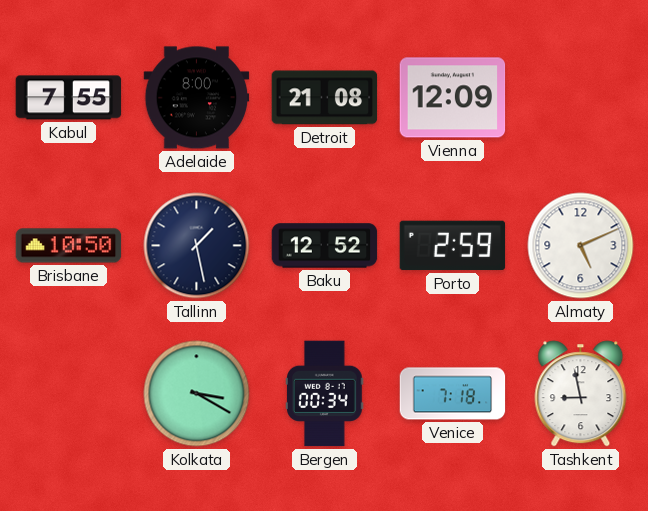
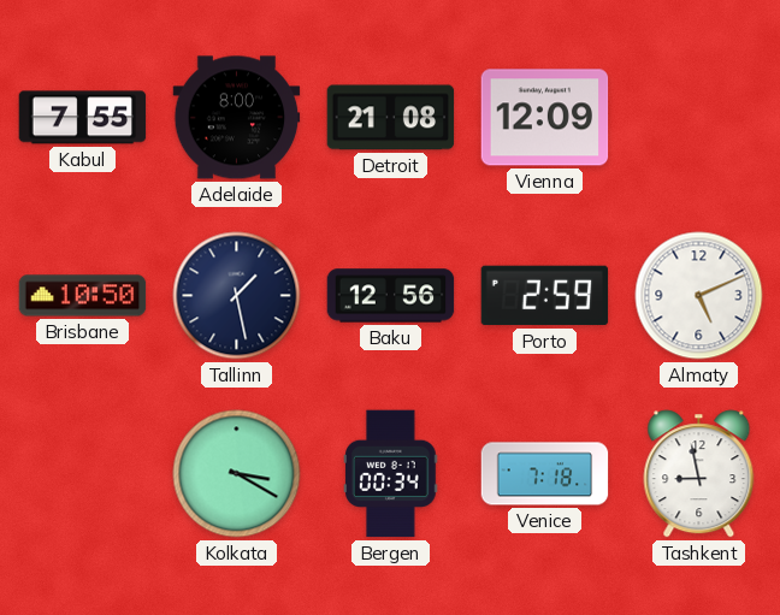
Baku: 12:52 -> 12:56 (391, 296)
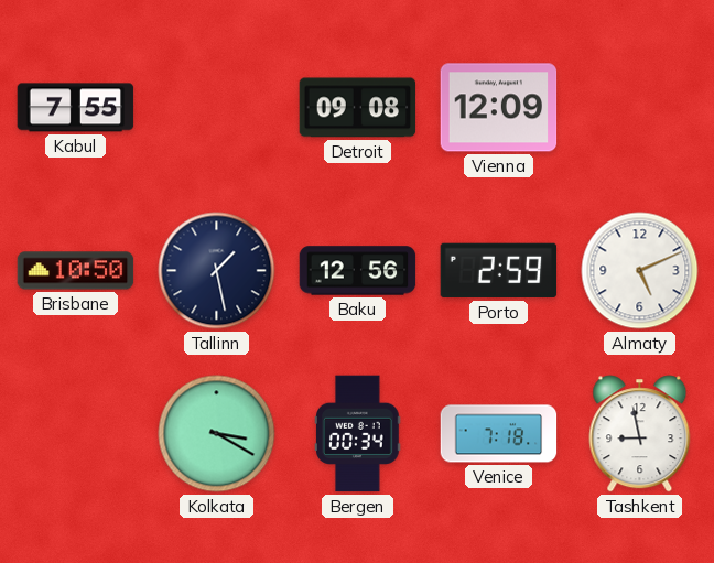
Adelaide: 8:00 -> none (237, 118)
Detroit: 21:08 -> 09:08 (358, 108)
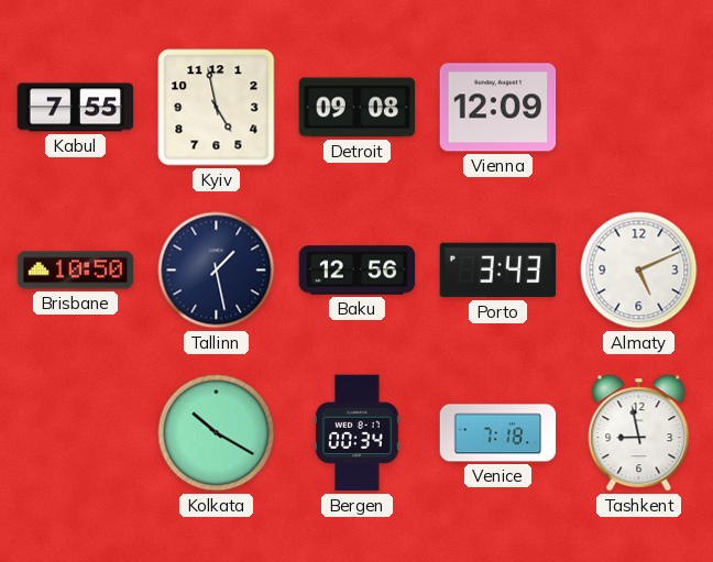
Kyiv: none -> 4:58 (217, 108)
Porto: 2:59 -> 3:43 (498, 271)
Kolkata: 3:20 -> 10:20 (217, 433)
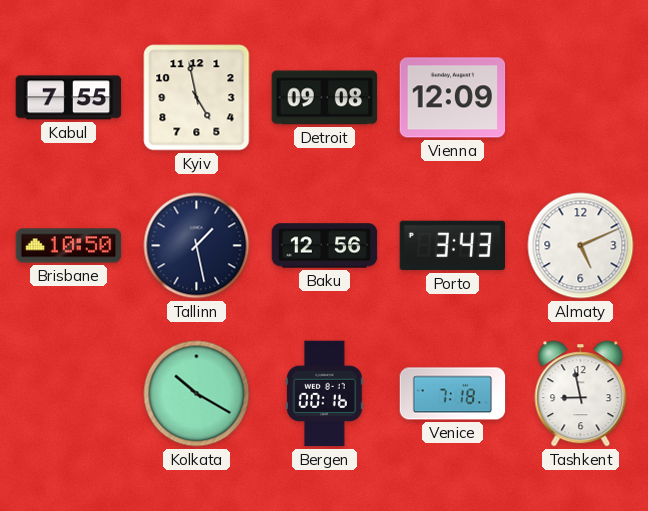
Bergen: 00:34 -> 00:16 (325, 394)
